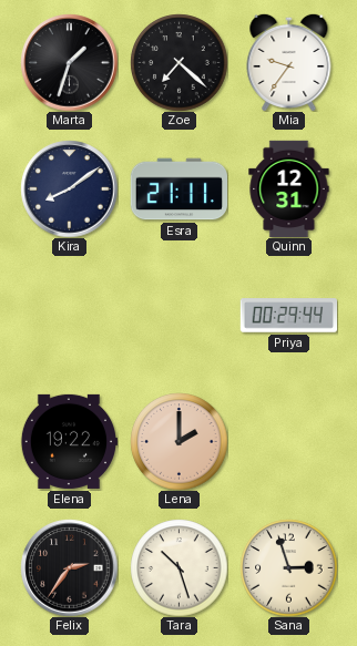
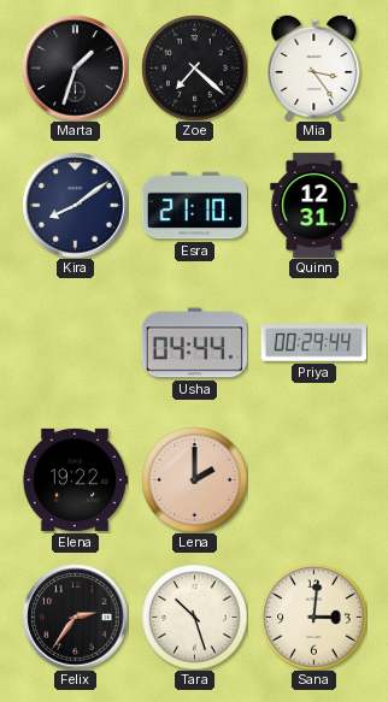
Mia: 9:36 -> 3:24 (314, 67)
Esra: 21:11 -> 21:10 (194, 206)
Usha: none -> 04:44 (194, 343)
Sana: 2:57 -> 3:01 (313, 617)
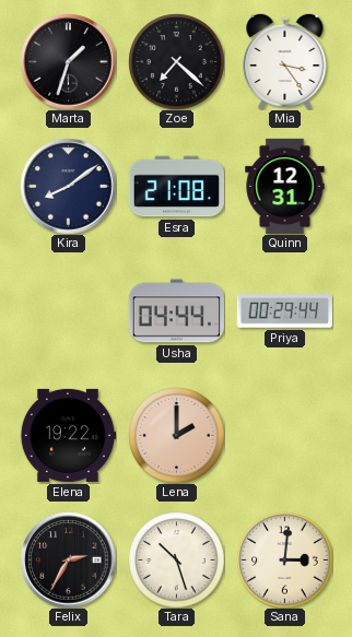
Esra: 21:10 -> 21:08 (176, 187)
Felix: 2:36 -> 2:35 (68, 559)
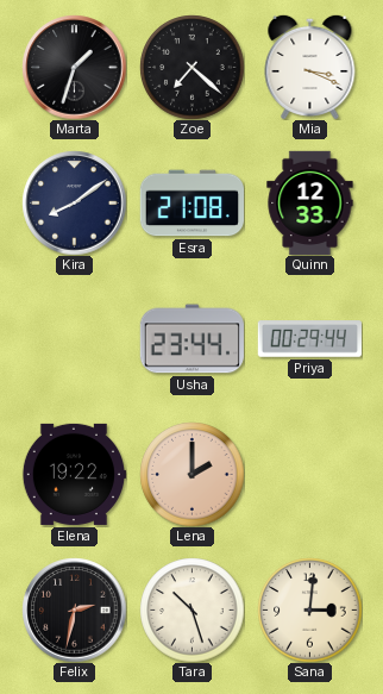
Mia: 3:24 -> 3:19 (310, 67)
Quinn: 12:31 -> 12:33 (310, 202)
Usha: 04:44 -> 23:44 (191, 339)
Felix: 2:35 -> 2:32 (74, 609)
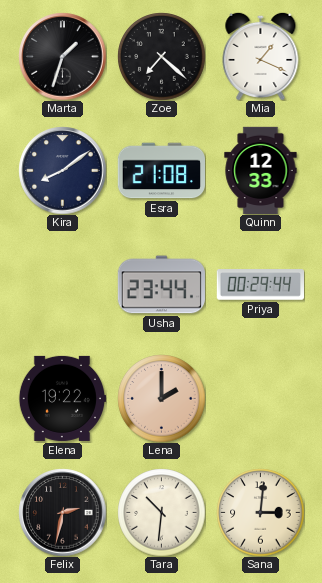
Mia: 3:19 -> 1:19 (261, 56)
Tara: 10:27 -> 10:31 (161, 512)
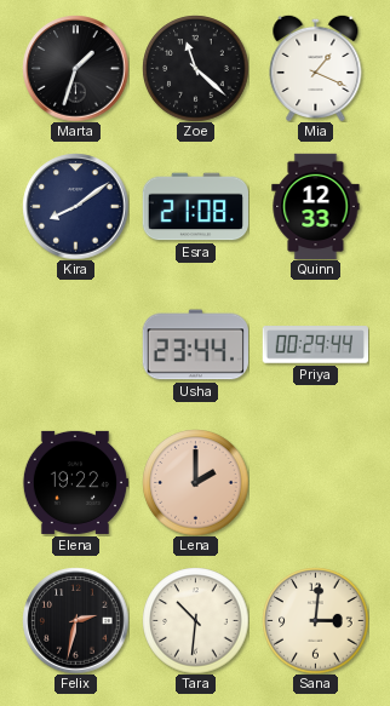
Zoe: 7:22 -> 11:22 (195, 68)
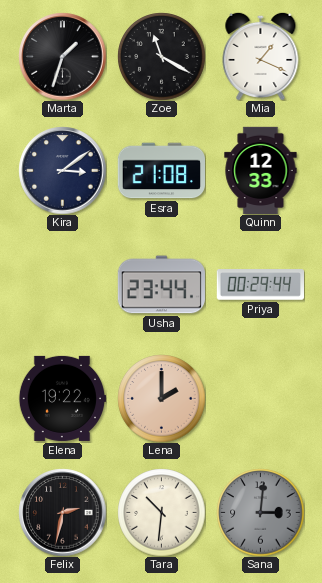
Zoe: 11:22 -> 11:20 (161, 56)
Kira: 8:09 -> 3:09 (62, 170)
Sana dial: cream -> grey (260, 512)
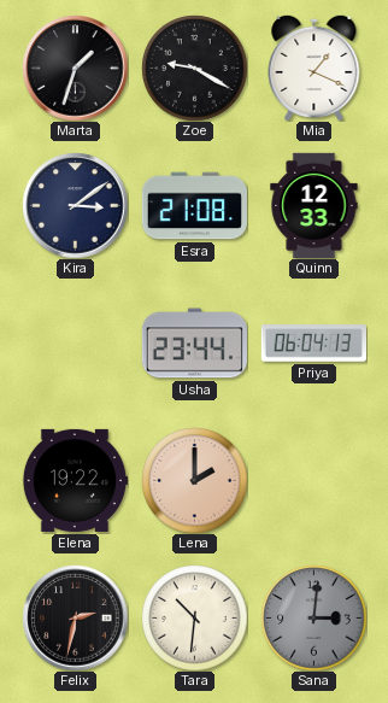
Zoe: 11:20 -> 9:20 (194, 68)
Priya: 00:29 -> 06:04 (313, 344)
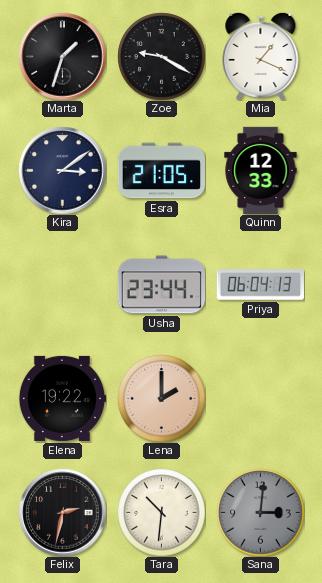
Esra: 21:08 -> 21:05 (161, 171)
